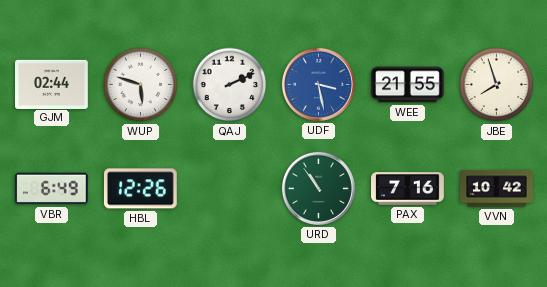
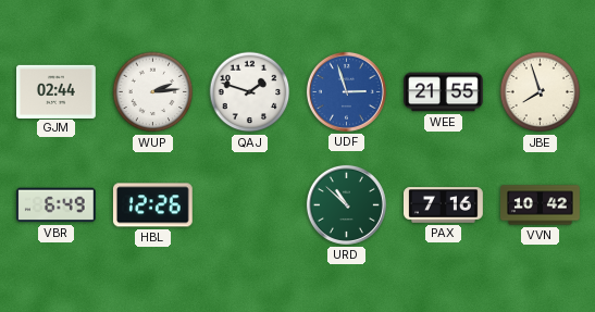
WUP: 5:48 -> 2:14 (153, 92)
QAJ: 2:11 -> 1:48 (250, 92)
UDF: 3:28 -> 2:57 (346, 91)
URD: 10:54 -> 10:52 (346, 204)
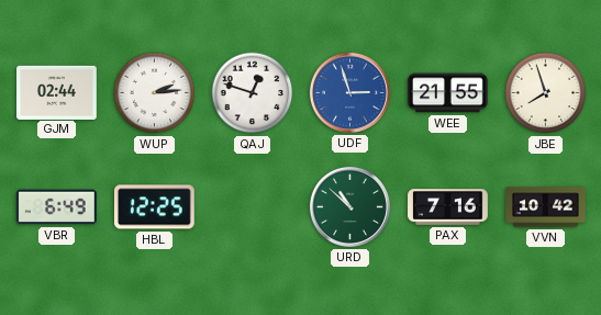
QAJ: 1:48 -> 12:48 (253, 93)
HBL: 12:26 -> 12:25 (154, 207)
